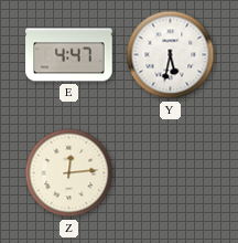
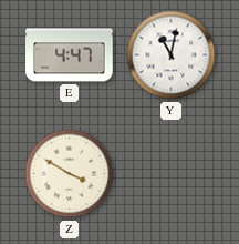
Y: 5:32 -> 11:02 (172, 55)
Z: 12:14 -> 3:50 (70, 174)
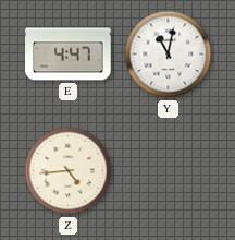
Z: 3:50 -> 4:44 (69, 171)
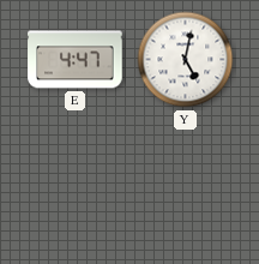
Y: 11:02 -> 5:02 (186, 60)
Z: 4:44 -> none (69, 171)
